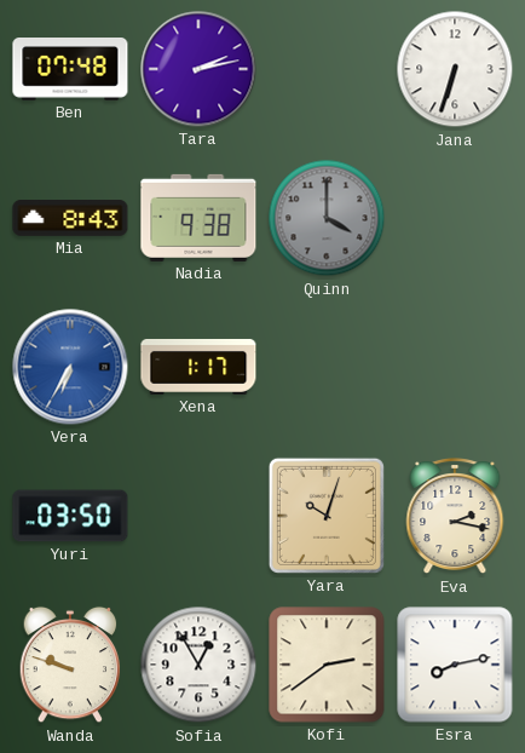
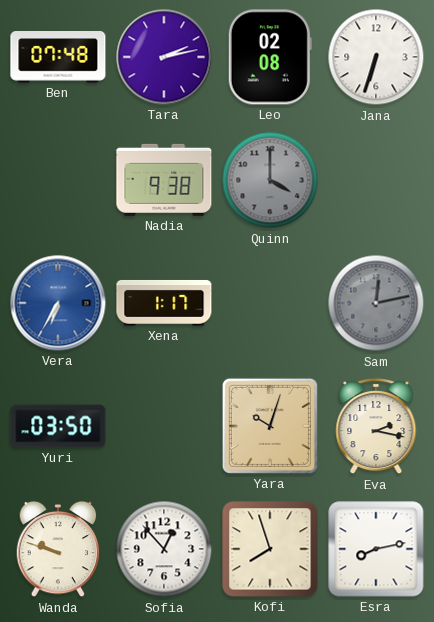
Leo: none -> 02:08 (270, 57)
Mia: 8:43 -> none (70, 219)
Sam: none -> 12:13 (376, 303)
Sofia: 12:55 -> 12:53 (164, 549)
Kofi: 2:39 -> 7:57 (270, 549)
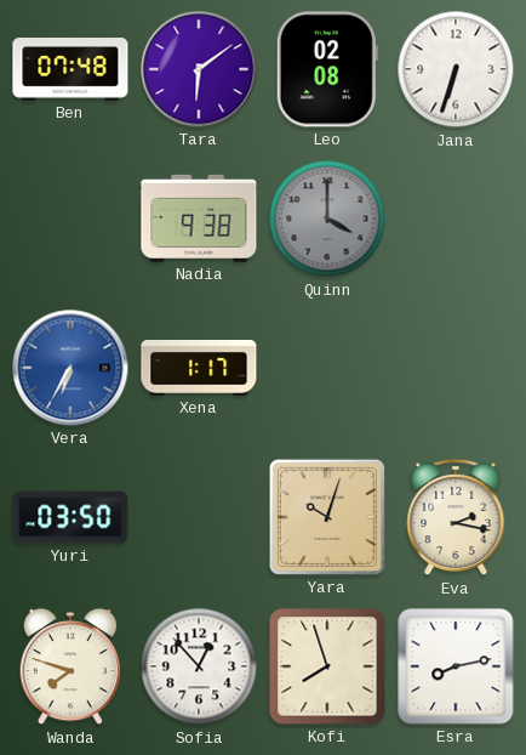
Tara: 2:13 -> 6:09 (199, 69)
Sam: 12:13 -> none (376, 303)
Wanda: 9:48 -> 7:48 (70, 666)
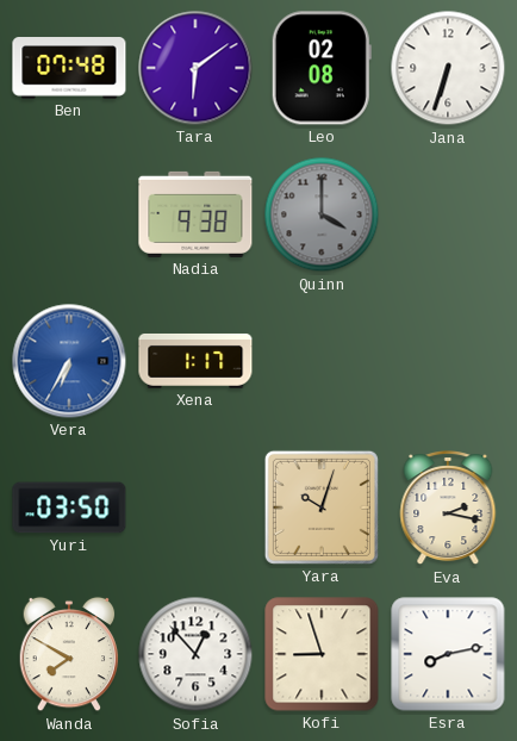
Wanda: 7:48 -> 7:50 (69, 654)
Kofi: 7:57 -> 8:57 (322, 654)
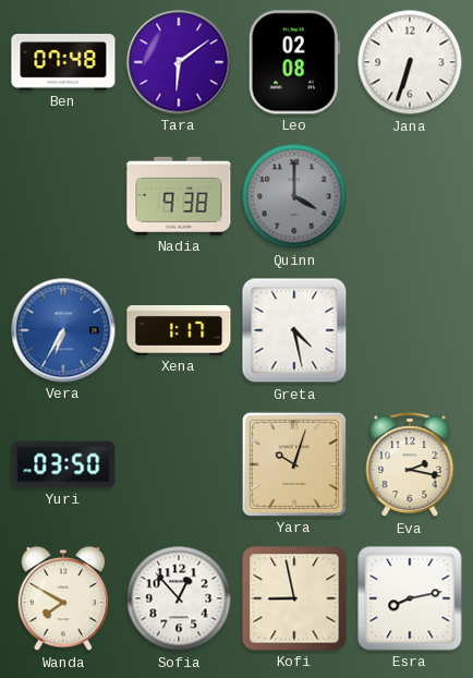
Greta: none -> 4:28 (294, 330)
Kofi: 8:57 -> 8:58 (294, 598)
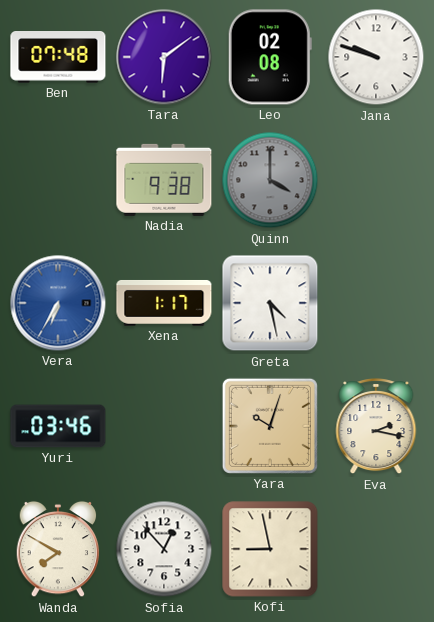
Jana: 6:33 -> 9:48 (376, 57)
Yuri: 03:50 -> 03:46 (58, 426)
Esra: 8:13 -> none (410, 598)
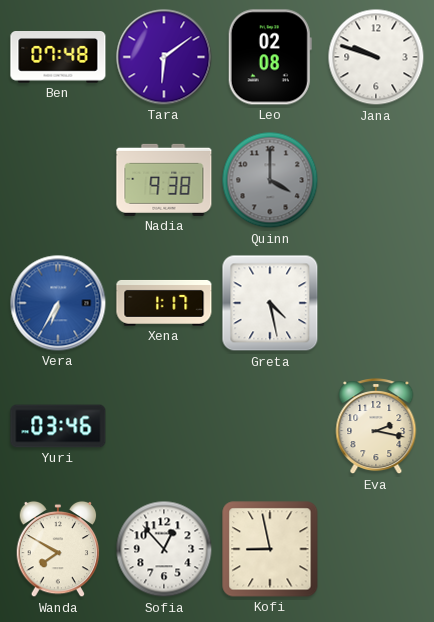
Yara: 10:03 -> none (270, 426)
